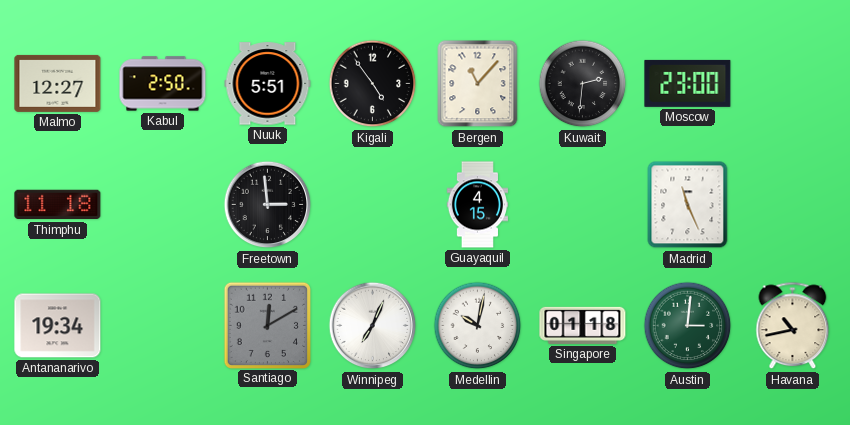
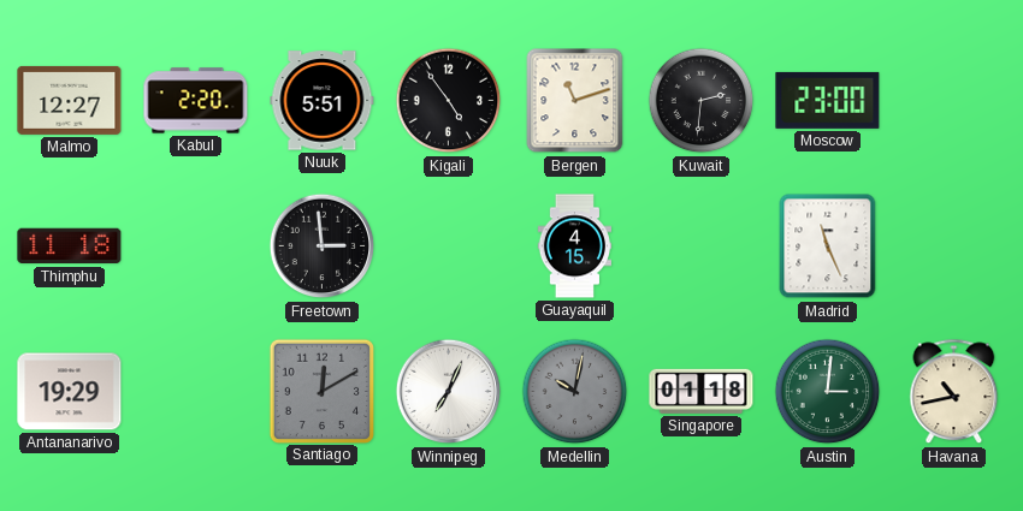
Kabul: 2:50 -> 2:20 (196, 101)
Bergen: 11:07 -> 11:12 (575, 101)
Antananarivo: 19:34 -> 19:29 (70, 392)
Medellin dial: white -> grey (575, 392)
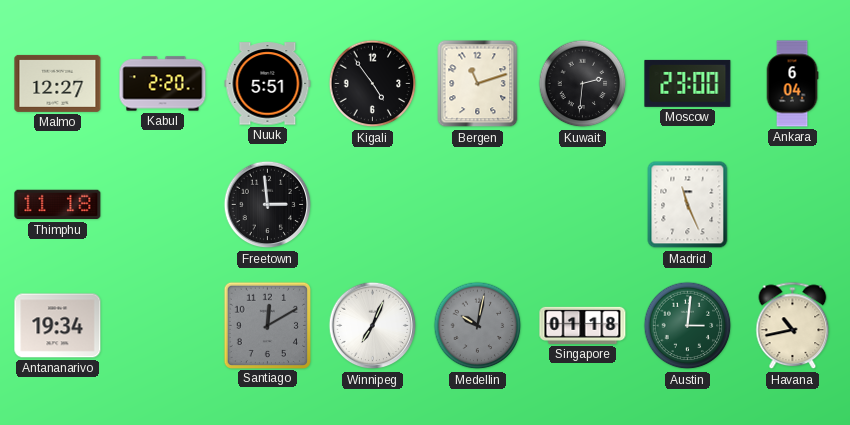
Ankara: none -> 6:04 (792, 84)
Guayaquil: 4:15 -> none (574, 246)
Antananarivo: 19:29 -> 19:34 (58, 326)
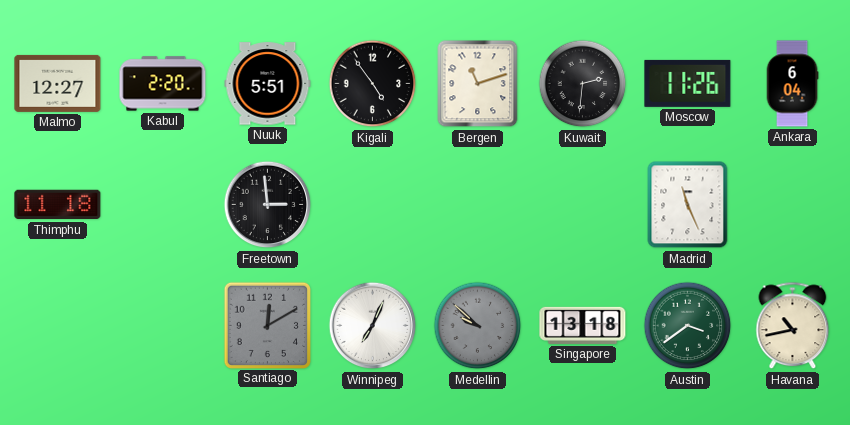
Moscow: 23:00 -> 11:26 (688, 83)
Antananarivo: 19:34 -> none (58, 326)
Medellin: 10:02 -> 9:52 (478, 326)
Singapore: 01:18 -> 13:18 (583, 325)
Austin: 3:01 -> 3:39 (688, 326)
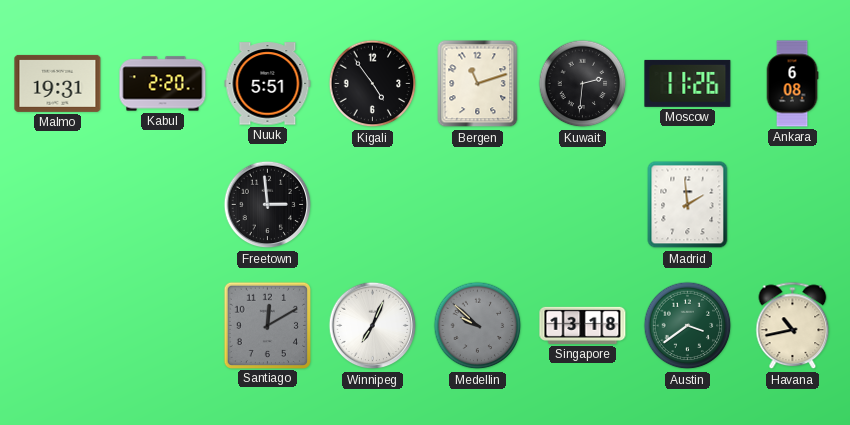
Malmo: 12:27 -> 19:31 (58, 83)
Ankara: 6:04 -> 6:08 (792, 84)
Thimphu: 11:18 -> none (58, 205)
Madrid: 11:26 -> 1:59 (688, 205)
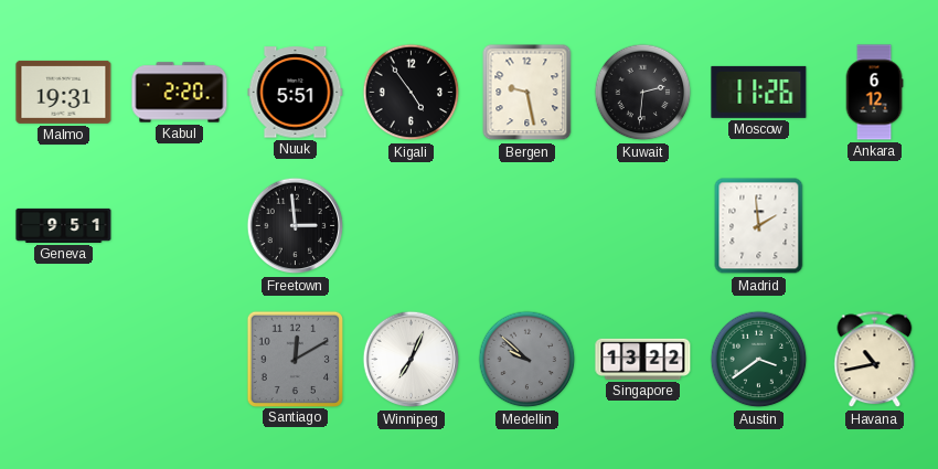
Bergen: 11:12 -> 9:28 (527, 93)
Ankara: 6:08 -> 6:12 (874, 93)
Geneva: none -> 9:51 (64, 225)
Singapore: 13:18 -> 13:22 (643, 359)
